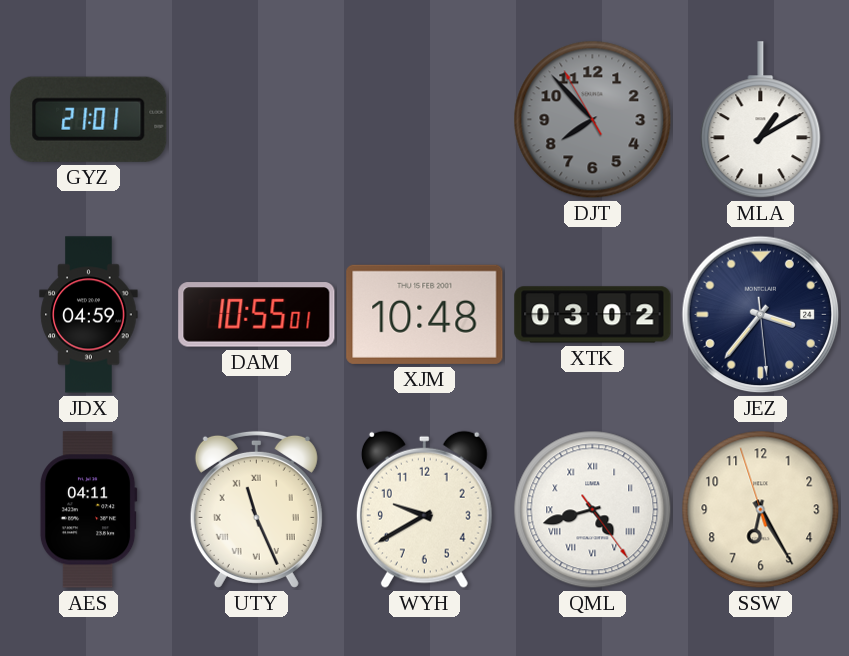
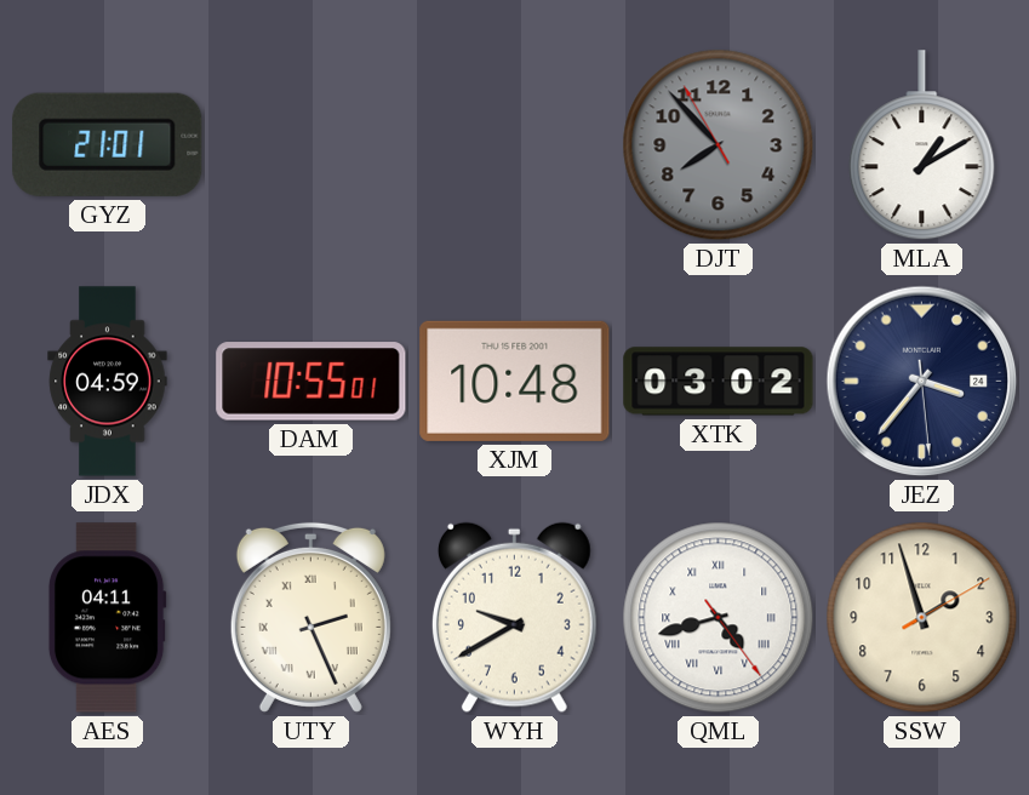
UTY: 11:26 -> 2:26 (310, 617)
SSW: 6:24 -> 1:57 (922, 618)
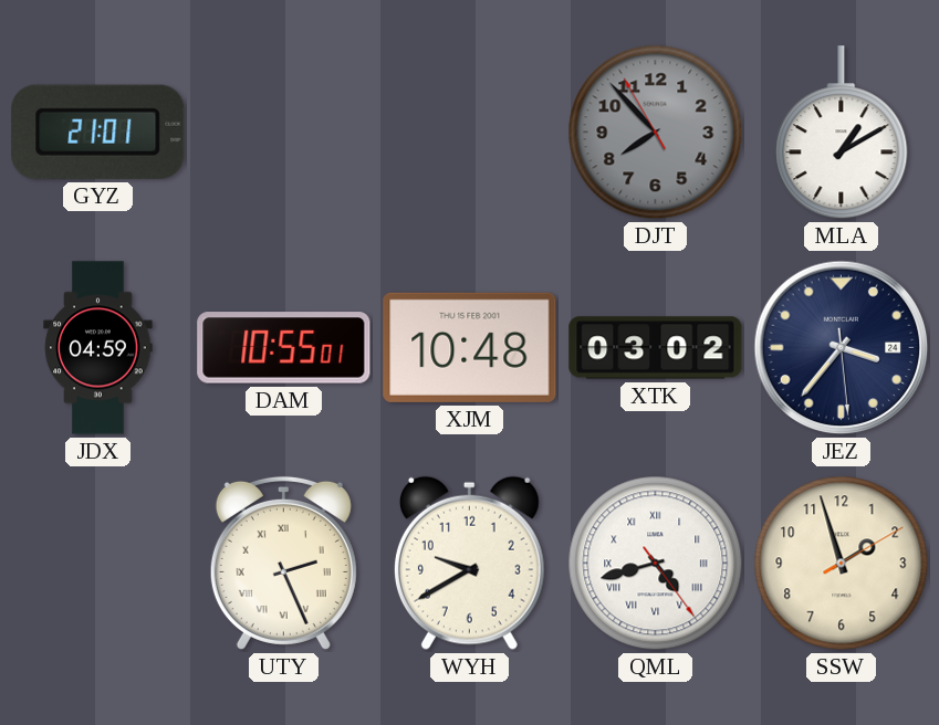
AES: 04:11 -> none (107, 618)
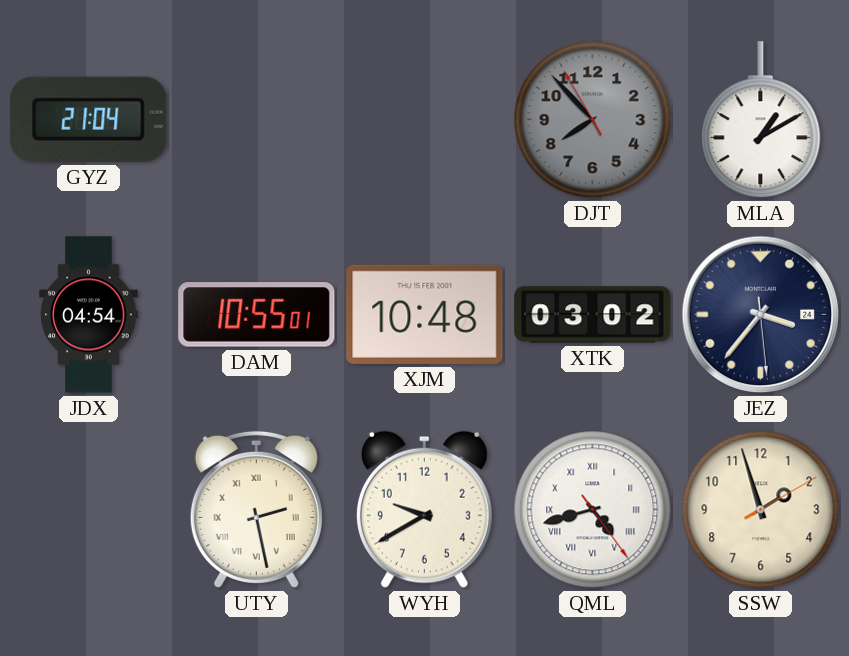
GYZ: 21:01 -> 21:04 (89, 119)
JDX: 04:59 -> 04:54 (89, 315)
UTY: 2:26 -> 2:28 (256, 509)
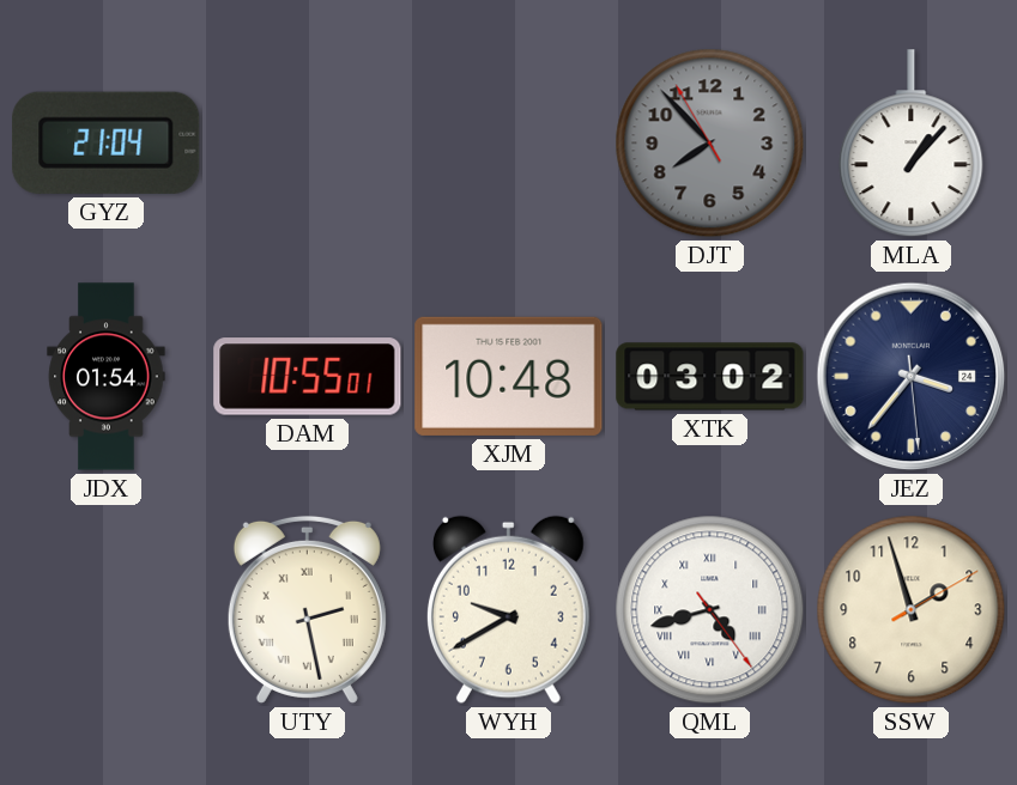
MLA: 1:10 -> 1:07 (912, 144)
JDX: 04:54 -> 01:54 (107, 377)
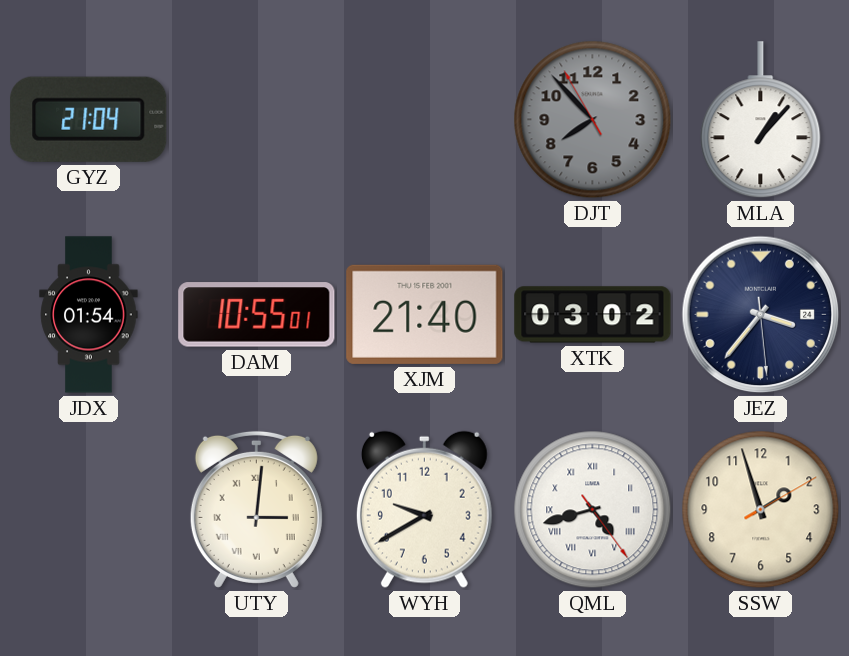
XJM: 10:48 -> 21:40 (425, 314)
UTY: 2:28 -> 3:01 (256, 509)
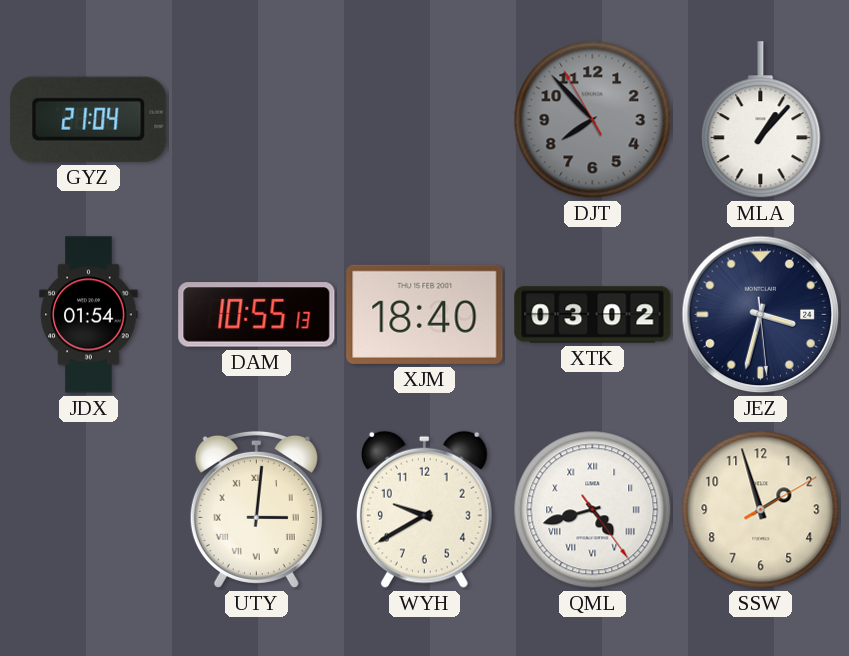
DAM: 10:55:01 -> 10:55:13 (257, 315)
XJM: 21:40 -> 18:40 (425, 314)
JEZ: 3:36 -> 3:32 (761, 315)
